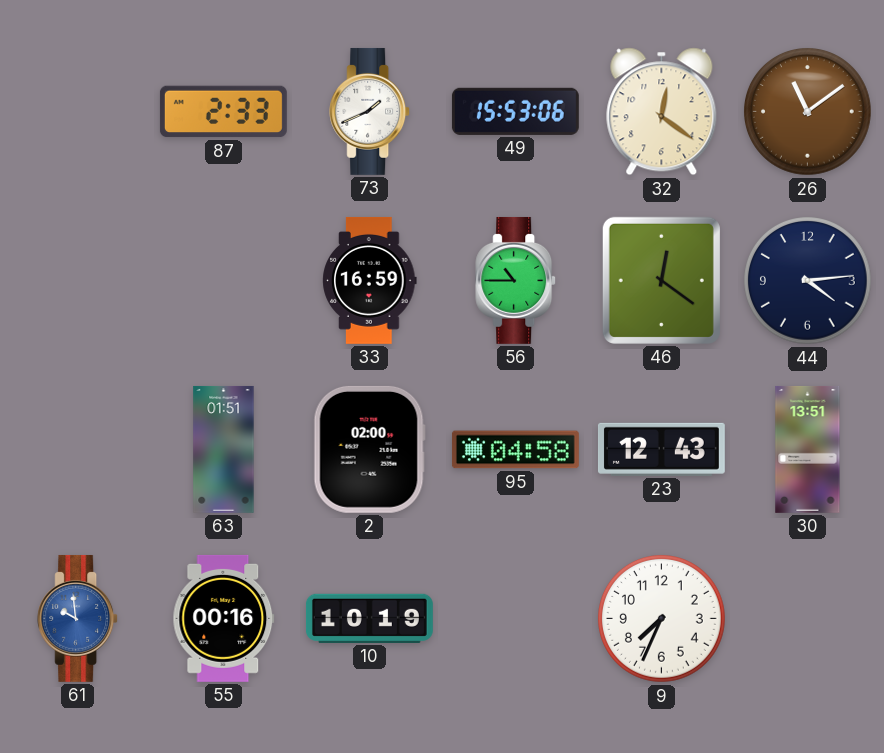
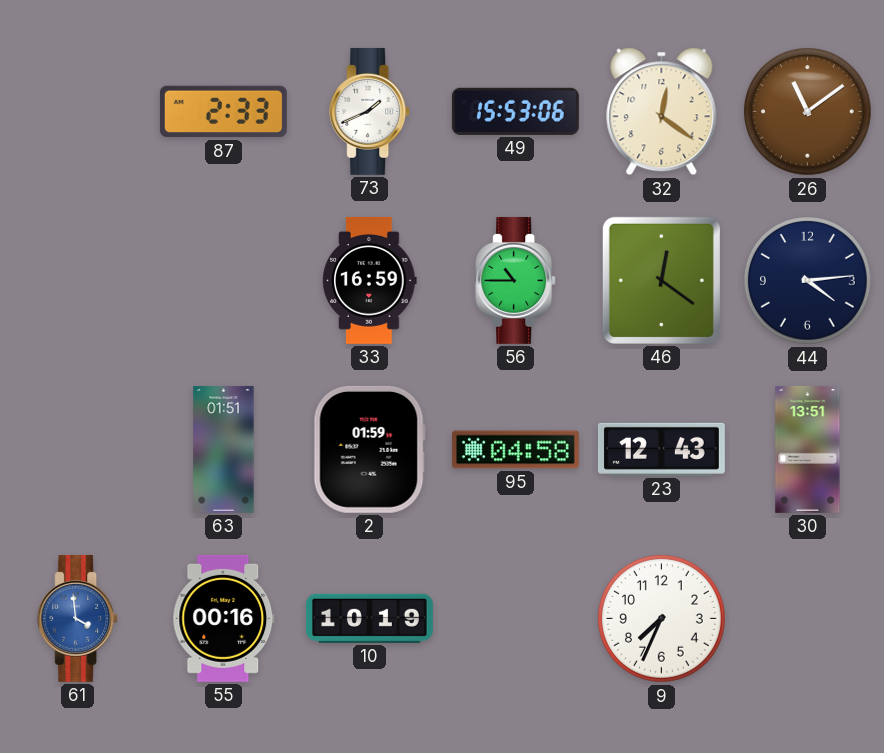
2: 02:00 -> 01:59 (369, 449)
61: 9:59 -> 3:59 (78, 618)
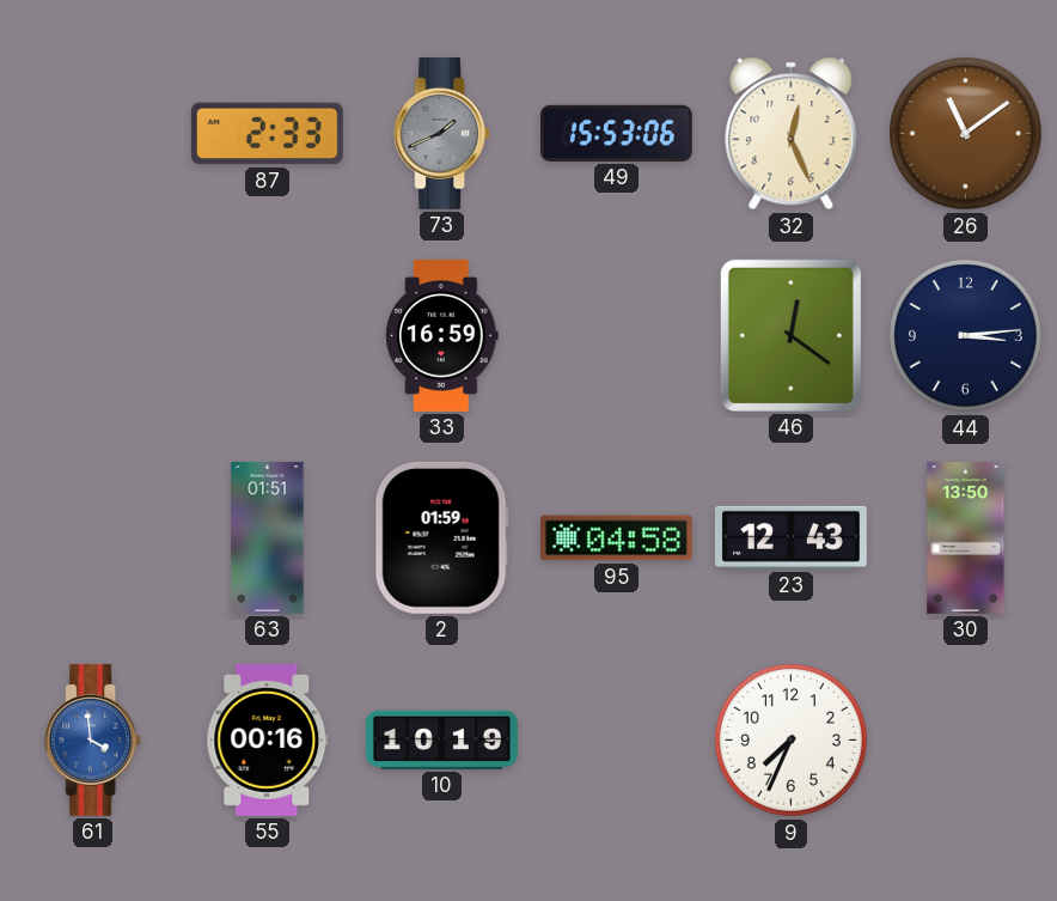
73 dial: white -> grey (442, 133)
32: 12:21 -> 12:26 (792, 134)
56: 10:45 -> none (516, 280)
44: 4:14 -> 3:14 (966, 336)
30: 13:51 -> 13:50 (966, 537)
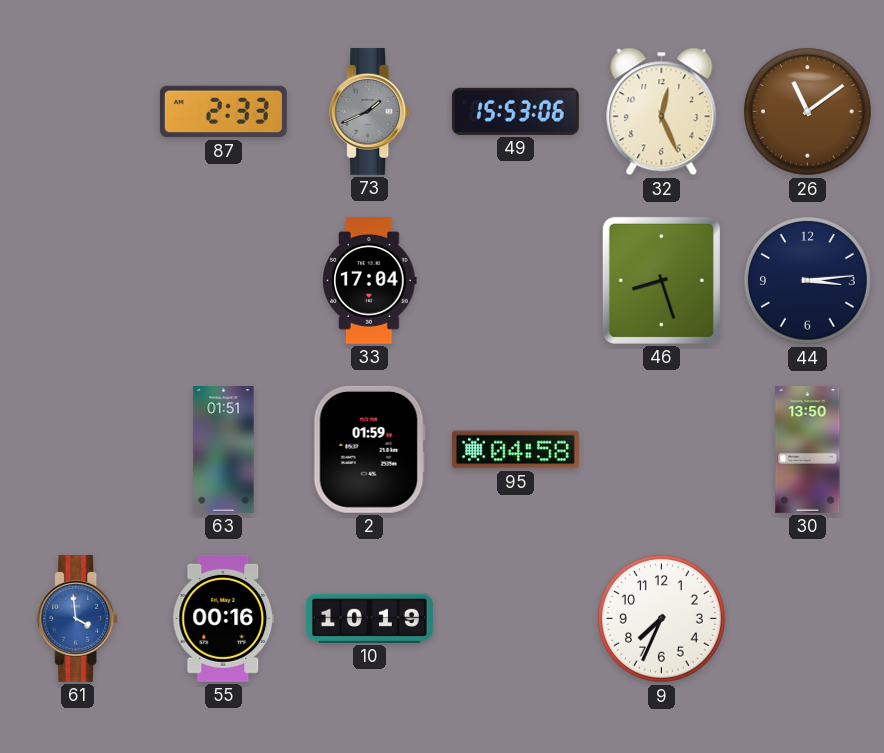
33: 16:59 -> 17:04 (370, 280)
46: 12:21 -> 8:27 (661, 280)
23: 12:43 -> none (790, 537)
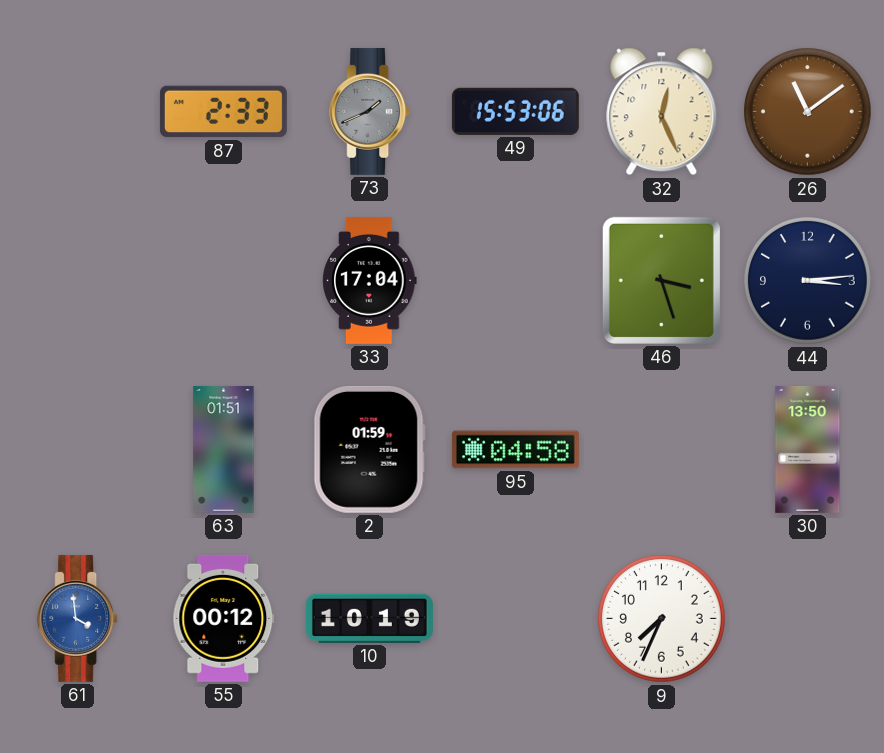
46: 8:27 -> 3:27 (661, 280)
55: 00:16 -> 00:12 (224, 618)
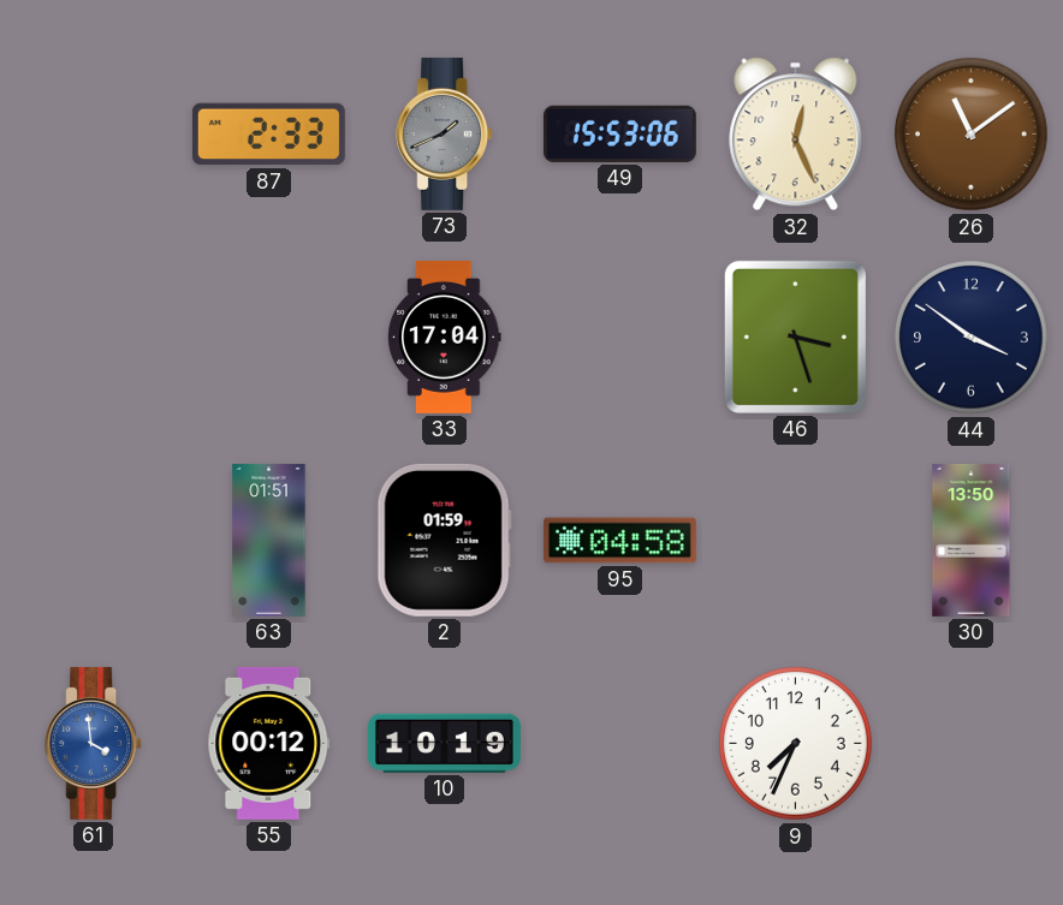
44: 3:14 -> 3:51 (972, 338)
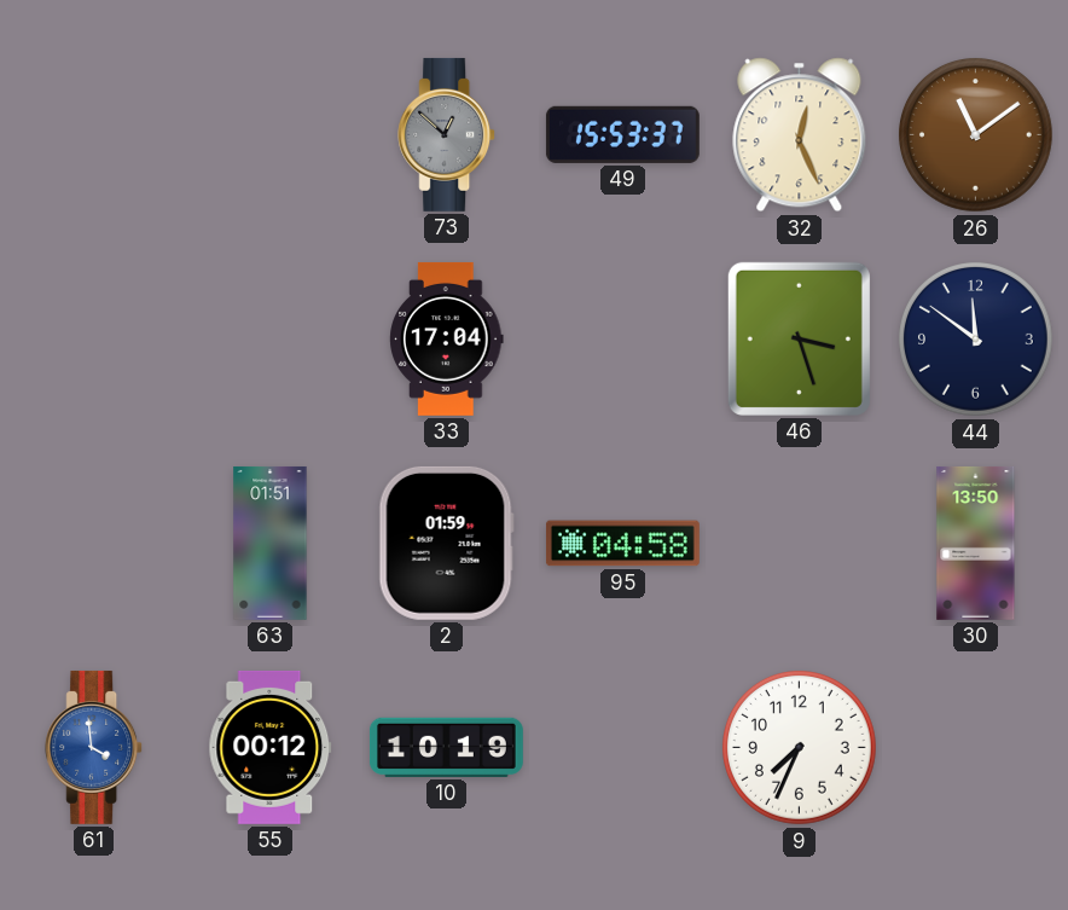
87: 2:33 -> none (268, 135)
73: 1:41 -> 12:52 (447, 134)
49: 15:53:06 -> 15:53:37 (622, 134)
44: 3:51 -> 11:51 (976, 340)
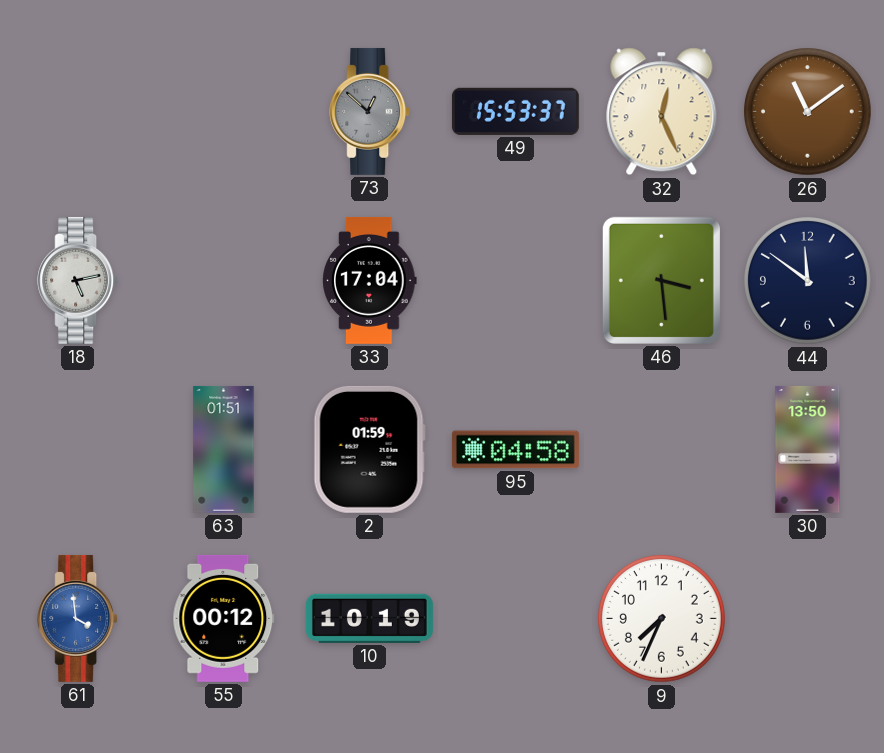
18: none -> 5:13 (78, 280)
46: 3:27 -> 3:29 (661, 280)
